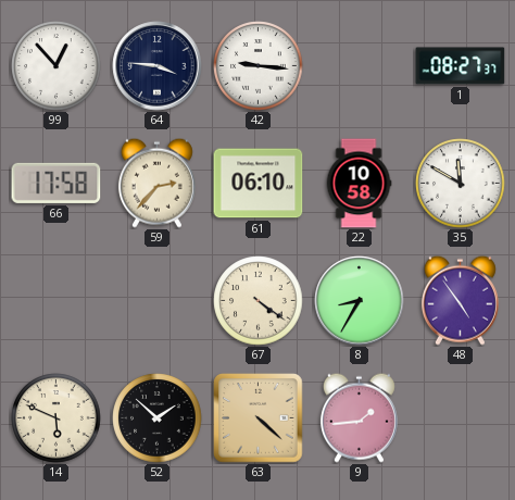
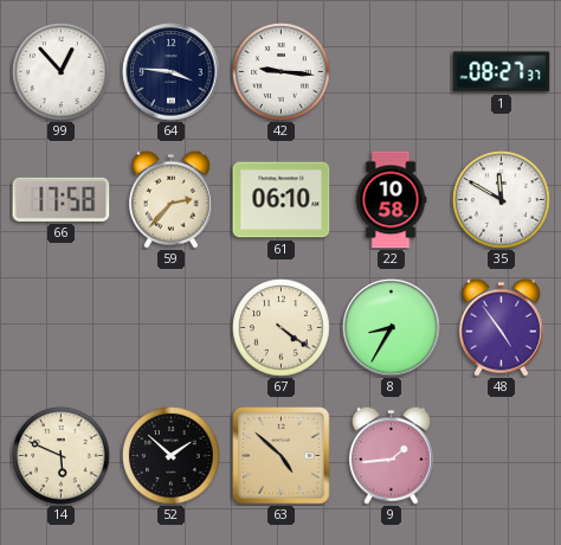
63: 4:22 -> 4:52 (282, 456)
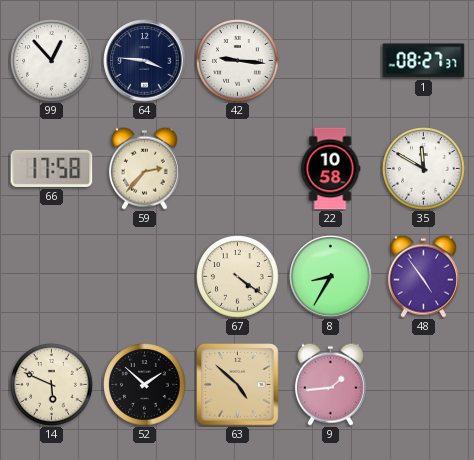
61: 06:10 -> none (282, 200)
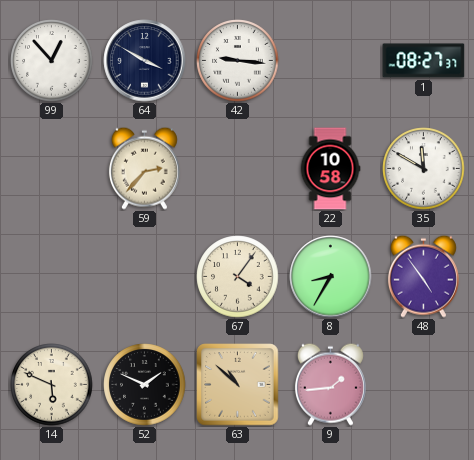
64: 3:46 -> 3:50 (145, 61)
66: 17:58 -> none (52, 168)
67: 4:21 -> 4:06 (238, 277)
52: 1:52 -> 1:49 (145, 385)
63: 4:52 -> 10:52 (238, 385)
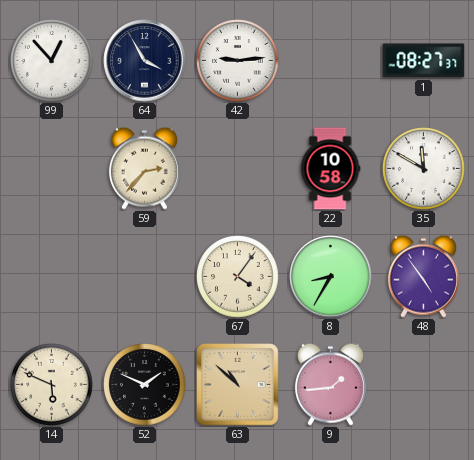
64: 3:50 -> 3:55 (145, 61)
42: 9:16 -> 9:14 (238, 61)
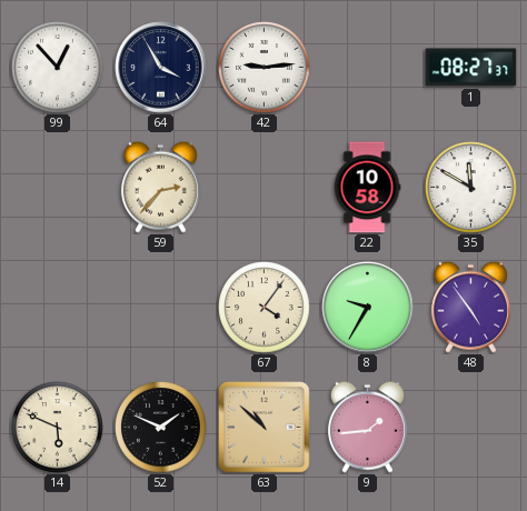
8: 8:35 -> 9:35 (368, 308)
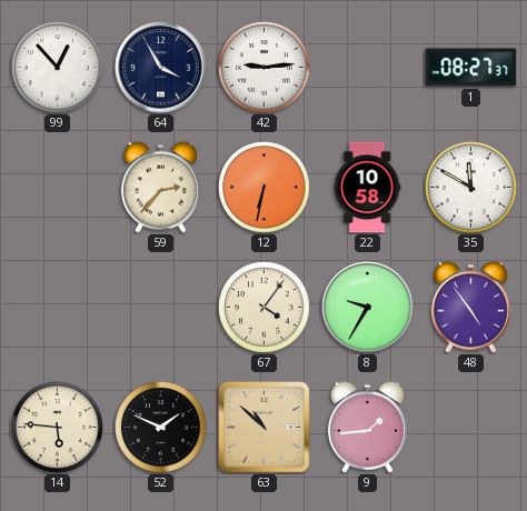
12: none -> 6:32 (265, 188)
14: 5:49 -> 5:46 (58, 428)
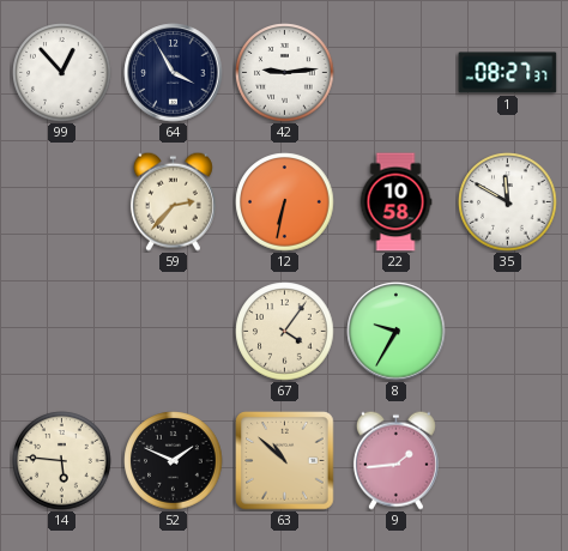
48: 4:54 -> none (470, 307)
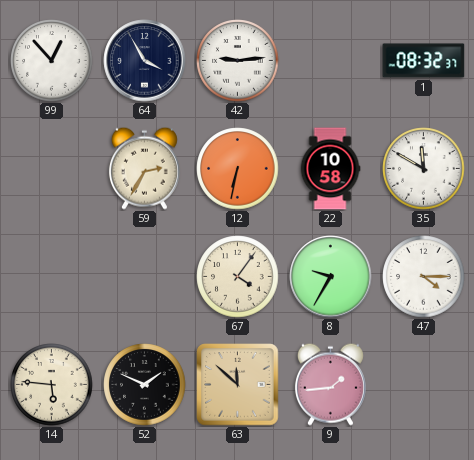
1: 08:27 -> 08:32 (424, 61)
59: 2:37 -> 2:35 (144, 168)
47: none -> 4:15 (424, 277)
63: 10:52 -> 11:52 (238, 385)
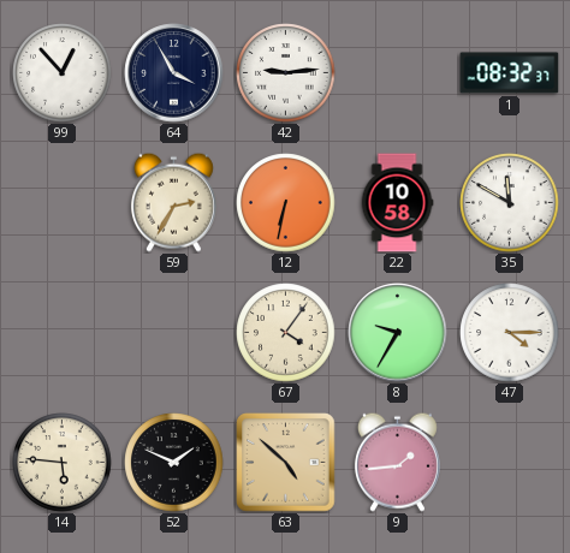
63: 11:52 -> 4:52 (286, 463)
